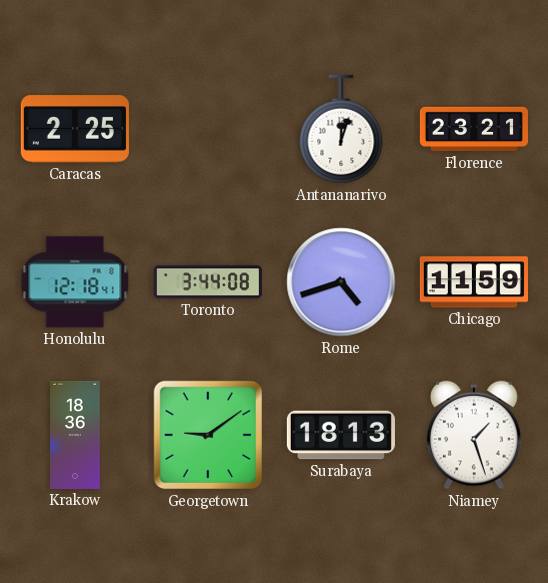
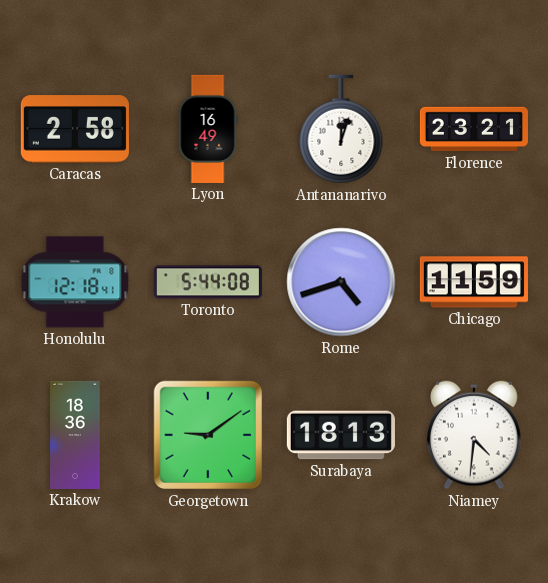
Caracas: 2:25 -> 2:58 (75, 129)
Lyon: none -> 16:49 (208, 129)
Toronto: 3:44 -> 5:44 (208, 282)
Niamey: 1:27 -> 4:31 (475, 435)
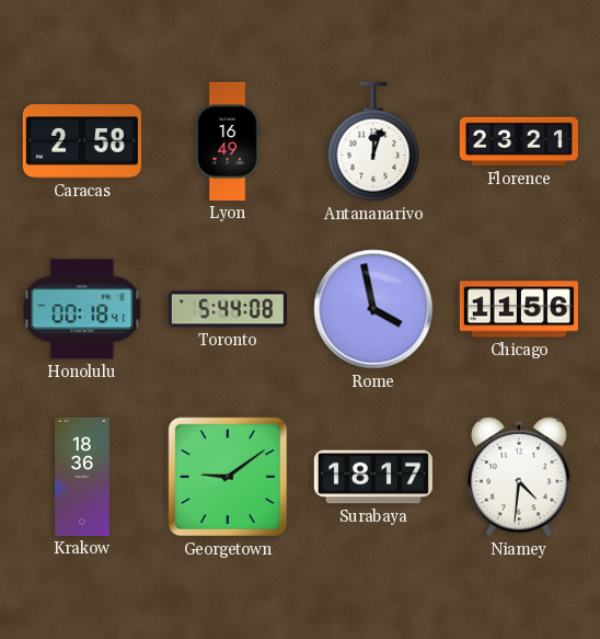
Honolulu: 12:18 -> 00:18 (82, 309)
Rome: 4:42 -> 3:58 (373, 309)
Chicago: 11:59 -> 11:56 (519, 309)
Surabaya: 18:13 -> 18:17 (373, 477)
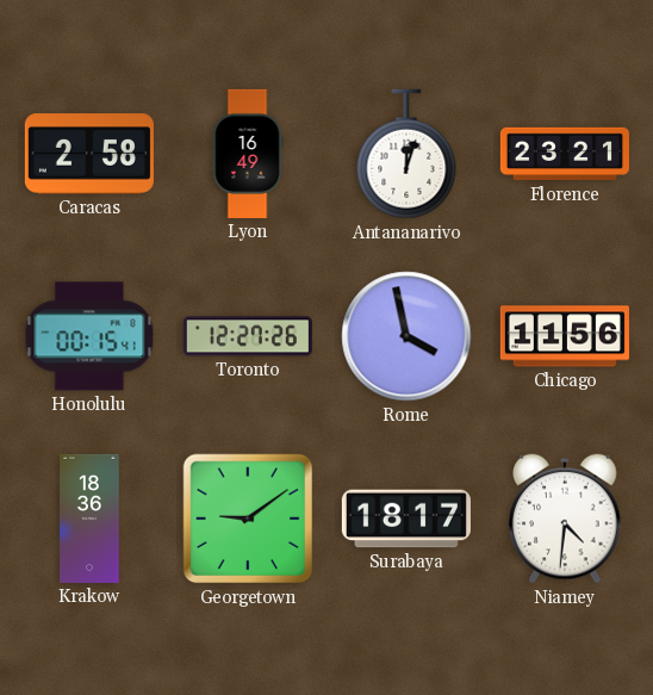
Honolulu: 00:18 -> 00:15 (89, 336)
Toronto: 5:44 -> 12:27 (248, 336)
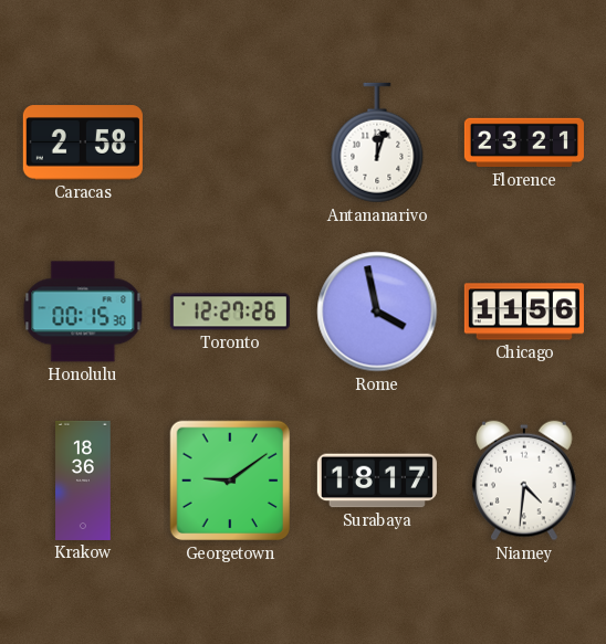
Lyon: 16:49 -> none (248, 154)
Honolulu: 00:15:41 -> 00:15:30 (83, 312)
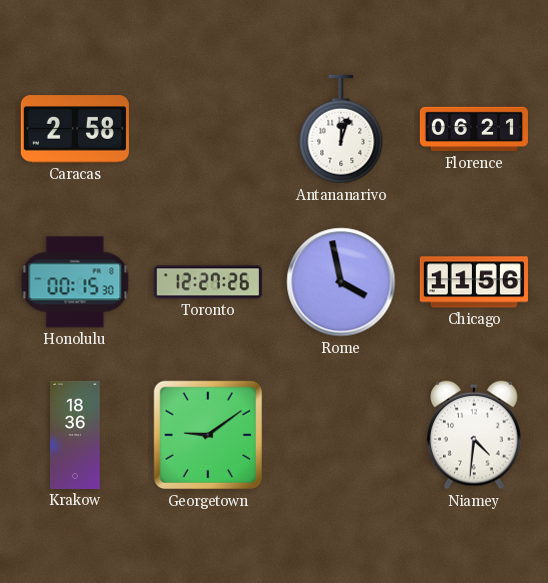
Florence: 23:21 -> 06:21 (474, 129)
Surabaya: 18:17 -> none (377, 481)
